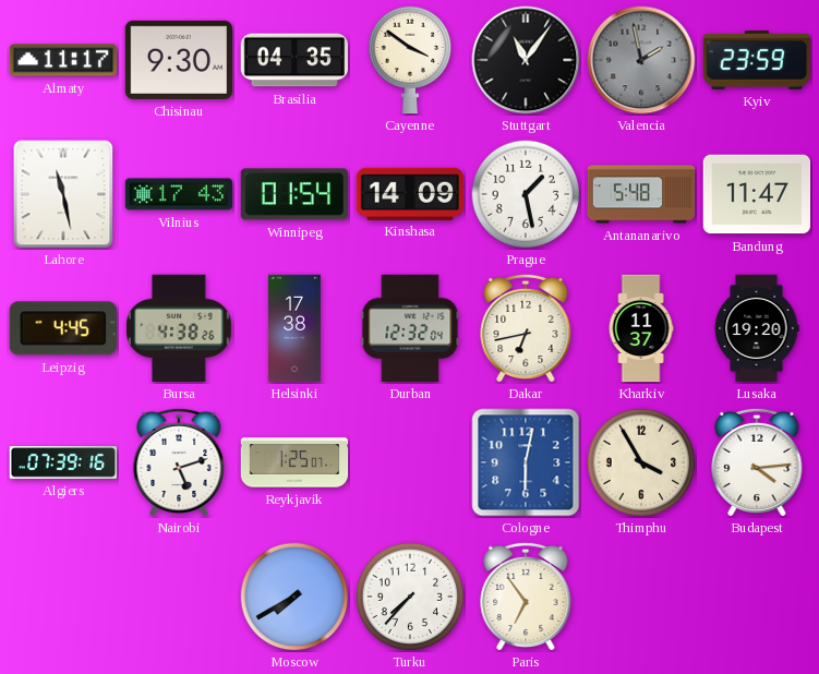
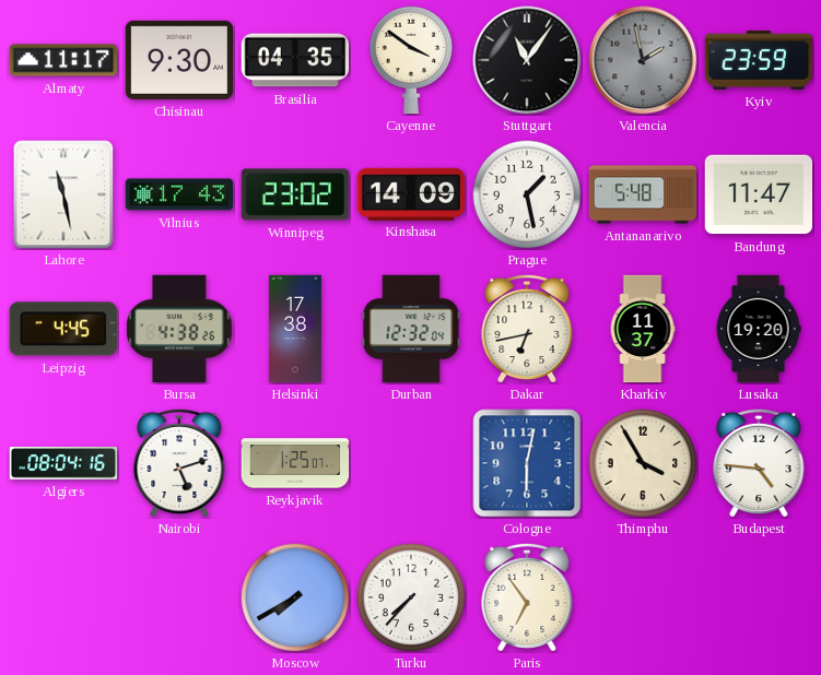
Winnipeg: 01:54 -> 23:02 (295, 194)
Algiers: 07:39 -> 08:04 (63, 463)
Budapest: 4:14 -> 4:46 (759, 462)
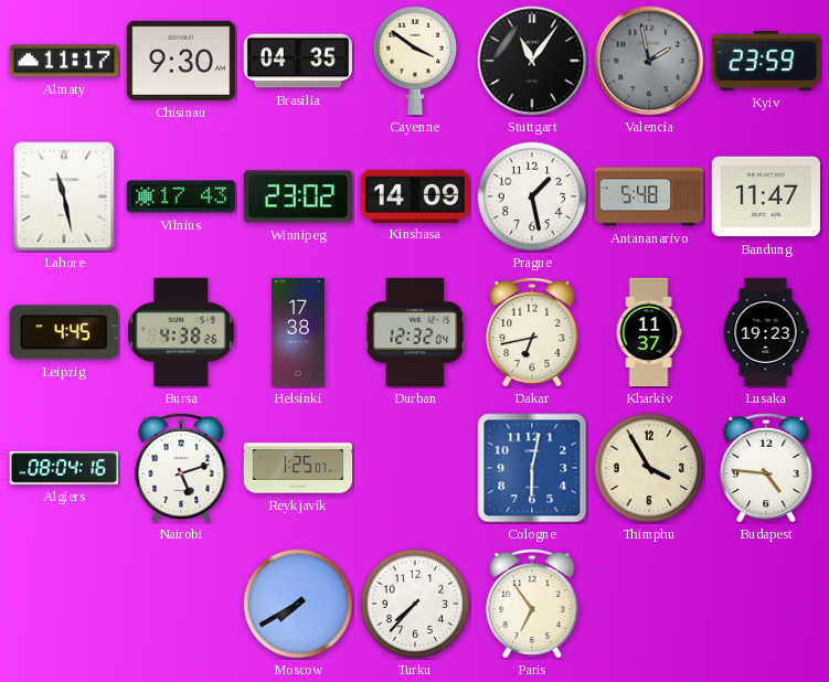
Lusaka: 19:20 -> 19:23 (766, 332)
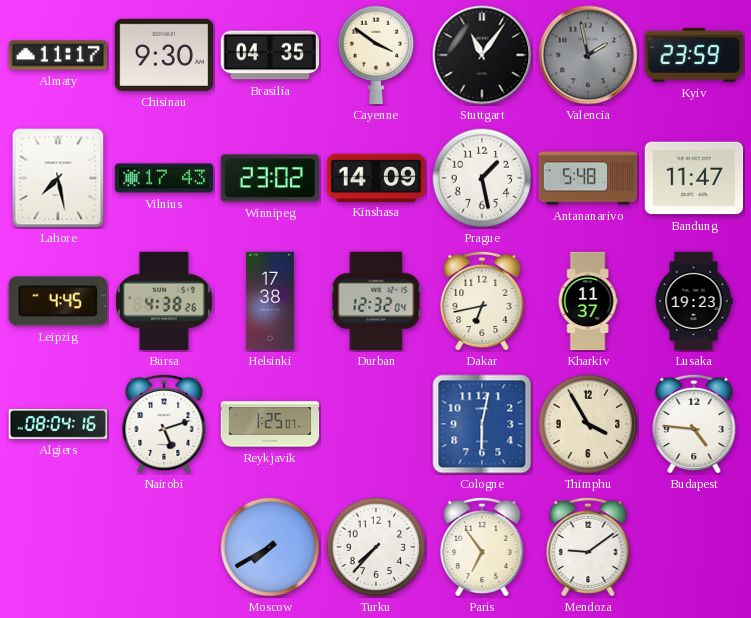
Lahore: 11:28 -> 7:28 (58, 178)
Mendoza: none -> 9:09 (588, 546)
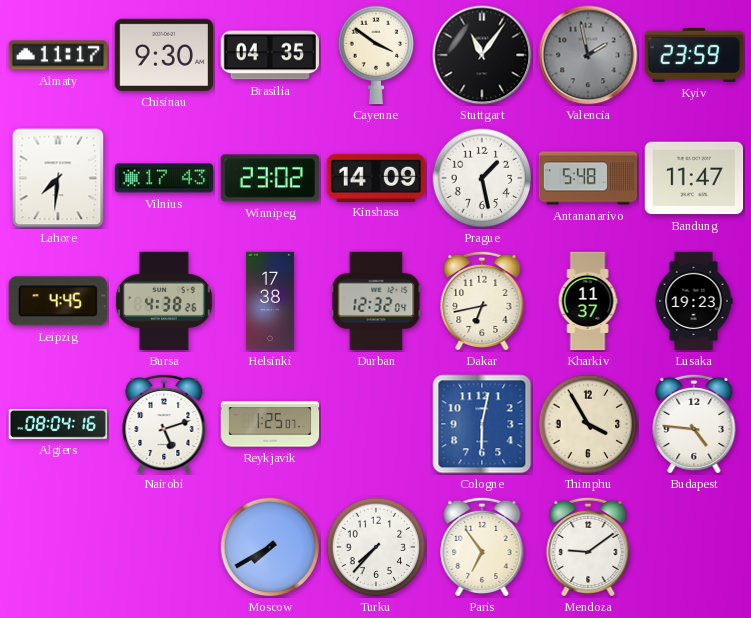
Lahore: 7:28 -> 7:31 (58, 178)
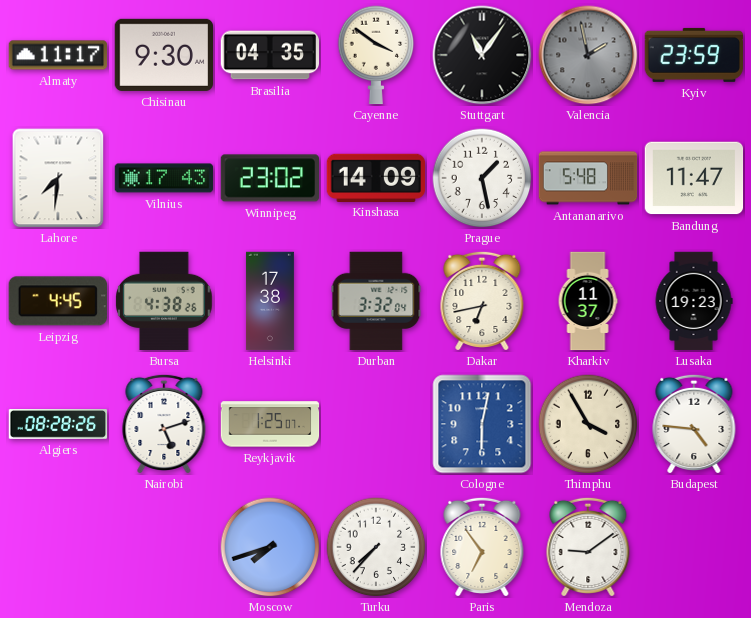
Durban: 12:32 -> 3:32 (376, 301)
Algiers: 08:04 -> 08:28 (58, 424)
Moscow: 7:40 -> 7:42 (270, 547)
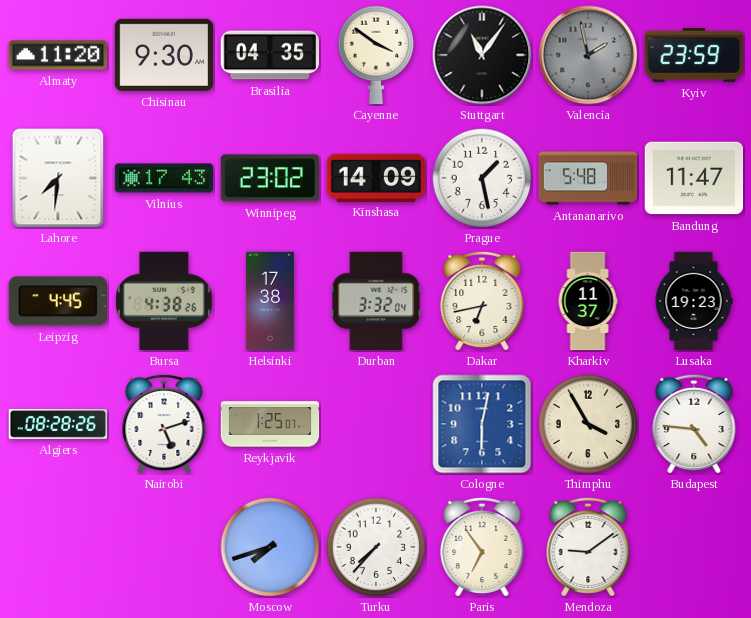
Almaty: 11:17 -> 11:20 (58, 55)
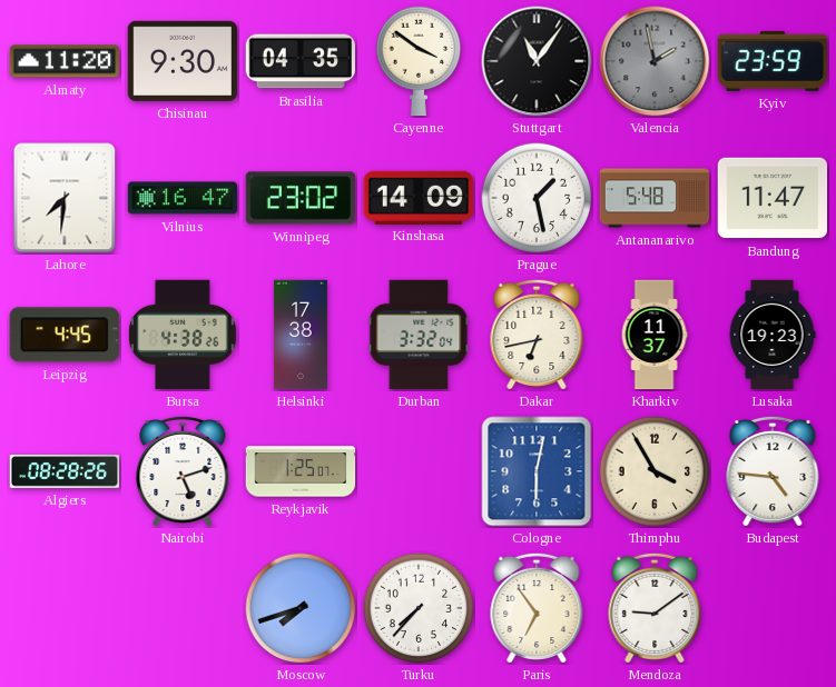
Vilnius: 17:43 -> 16:47 (183, 198)
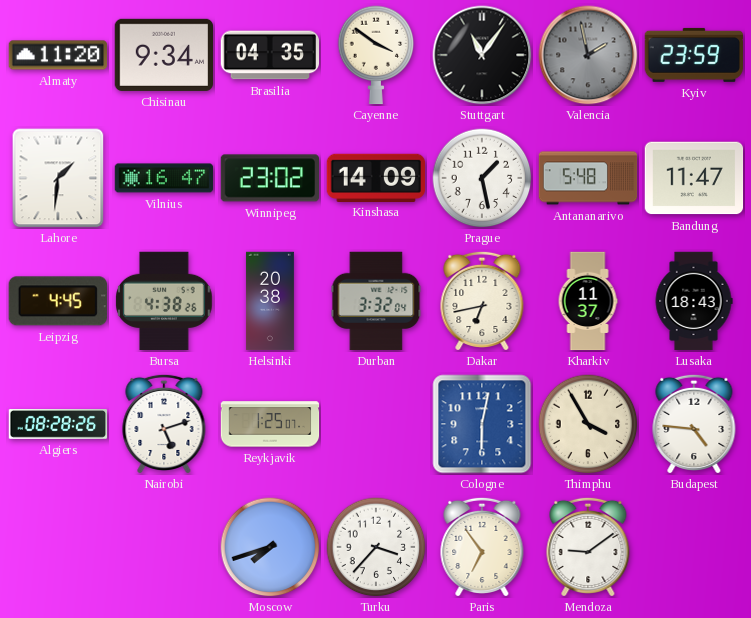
Chisinau: 9:30 -> 9:34 (163, 55)
Lahore: 7:31 -> 1:31 (58, 178)
Helsinki: 17:38 -> 20:38 (270, 301)
Lusaka: 19:23 -> 18:43 (694, 301)
Turku: 7:37 -> 3:37 (376, 547)
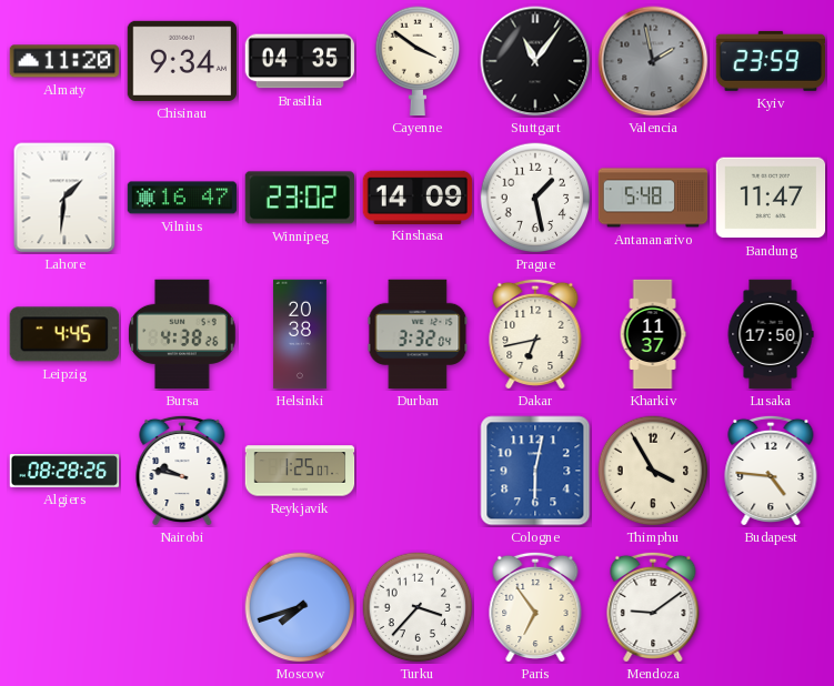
Lusaka: 18:43 -> 17:50 (771, 334)
Nairobi: 5:12 -> 9:47 (182, 470)
